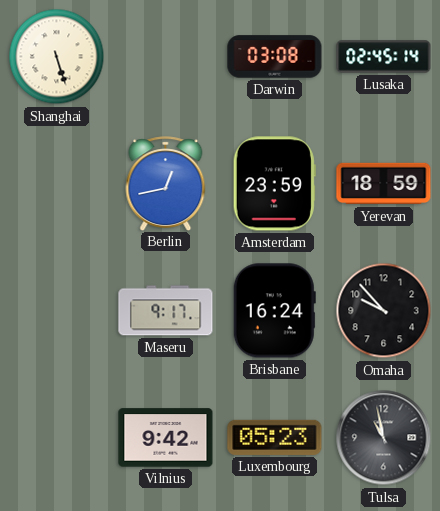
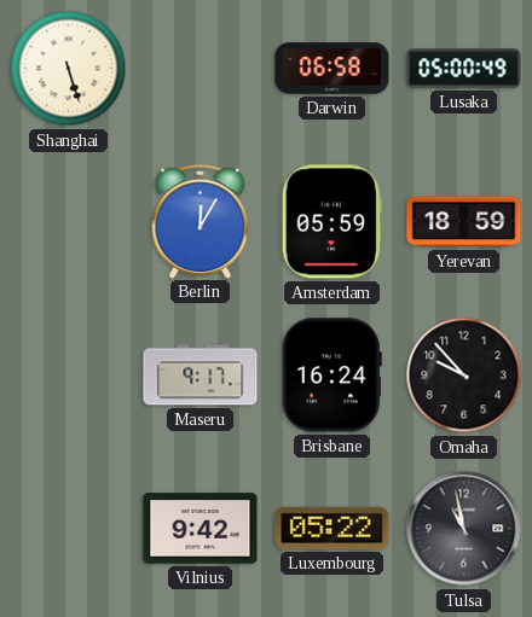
Darwin: 03:08 -> 06:58 (332, 69)
Lusaka: 02:45 -> 05:00 (464, 69)
Berlin: 12:43 -> 12:05 (201, 221)
Amsterdam: 23:59 -> 05:59 (331, 222)
Luxembourg: 05:23 -> 05:22 (332, 528)
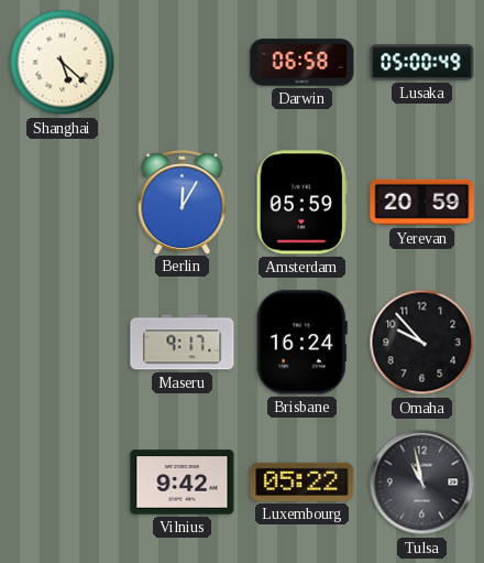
Shanghai: 5:27 -> 5:22 (63, 63)
Yerevan: 18:59 -> 20:59 (422, 203)
